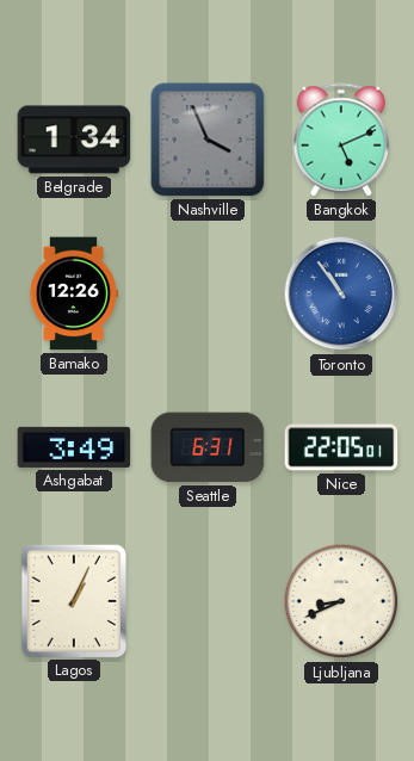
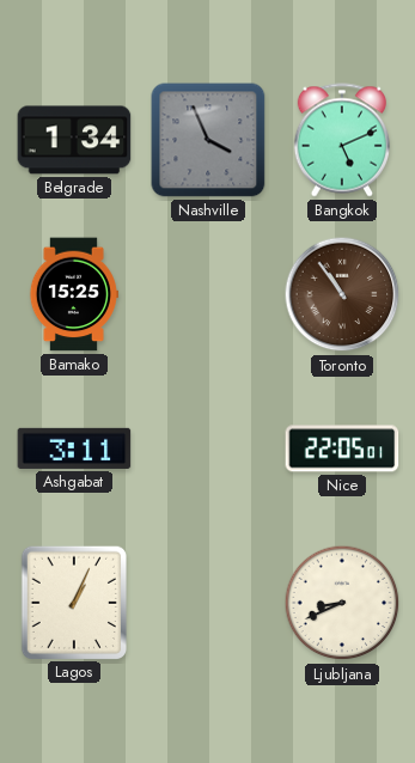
Bamako: 12:26 -> 15:25 (73, 294)
Toronto dial: blue -> brown (342, 294)
Ashgabat: 3:49 -> 3:11 (74, 448)
Seattle: 6:31 -> none (208, 447)
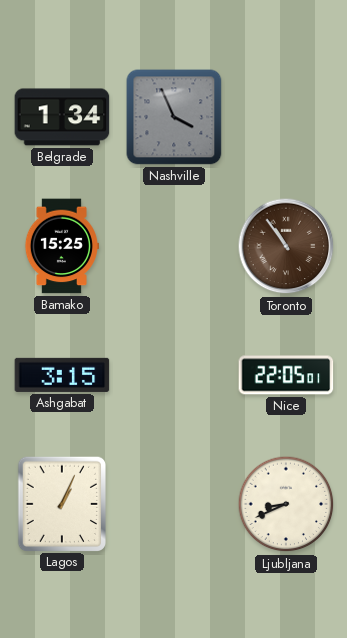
Bangkok: 5:11 -> none (341, 140)
Ashgabat: 3:11 -> 3:15 (62, 375)
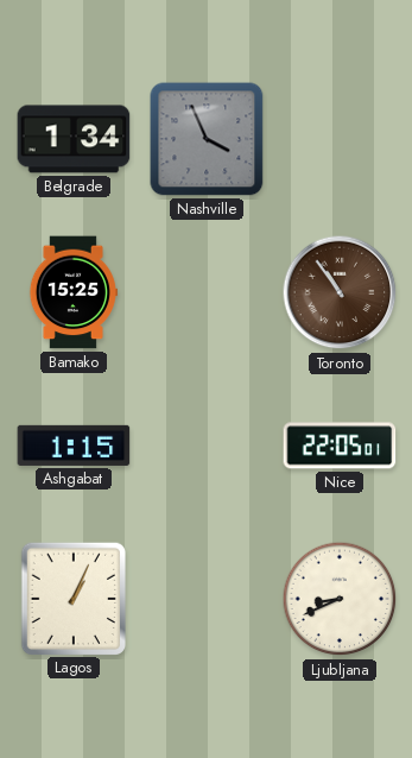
Ashgabat: 3:15 -> 1:15 (74, 446)
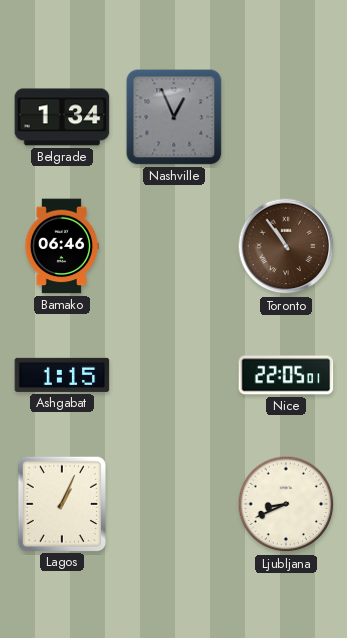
Nashville: 3:56 -> 12:56 (174, 117)
Bamako: 15:25 -> 06:46 (61, 246)
